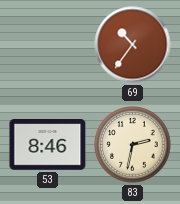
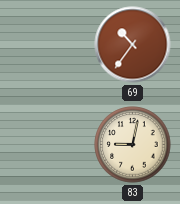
53: 8:46 -> none (48, 145)
83: 2:32 -> 9:02 (133, 145)
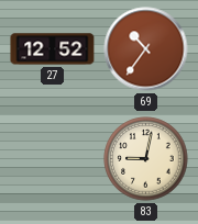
27: none -> 12:52 (53, 49)
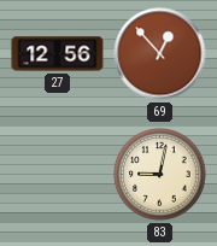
27: 12:52 -> 12:56 (58, 54)
69: 10:36 -> 12:53 (160, 54)
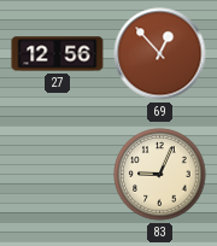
83: 9:02 -> 9:04 (160, 175)
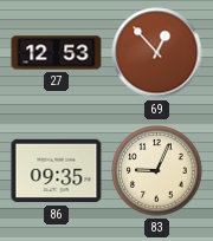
27: 12:56 -> 12:53 (57, 53)
86: none -> 09:35 (57, 171)
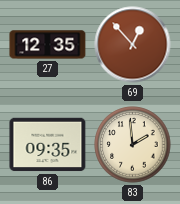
27: 12:53 -> 12:35 (48, 45)
83: 9:04 -> 1:59 (133, 145)
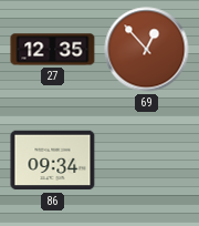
86: 09:35 -> 09:34 (53, 161)
83: 1:59 -> none (133, 145)
